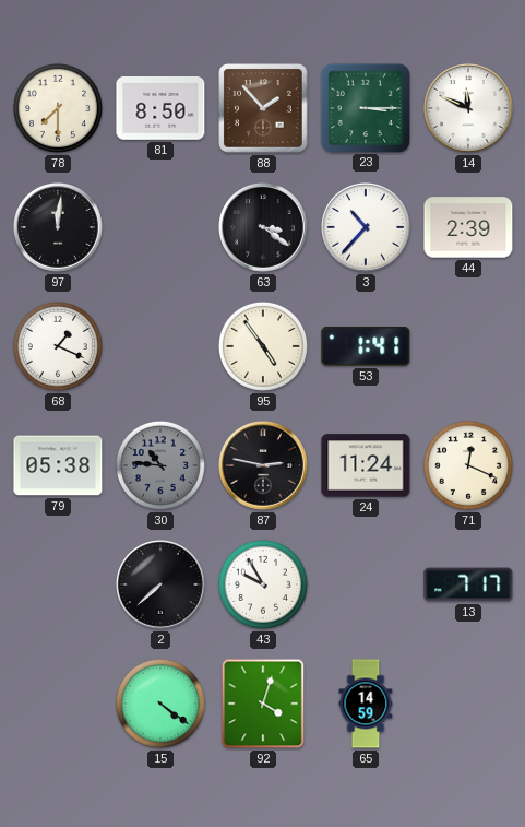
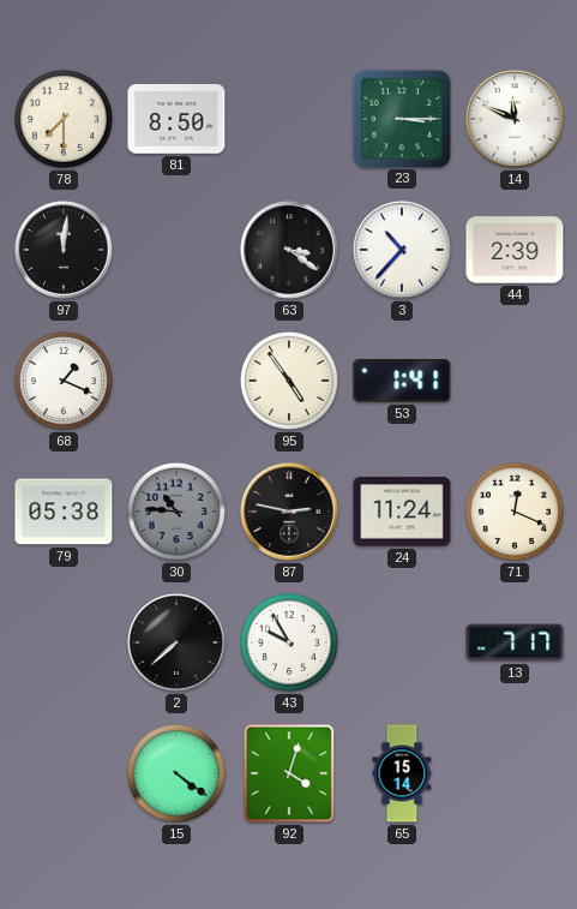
88: 1:53 -> none (263, 108)
65: 14:59 -> 15:14 (402, 773)
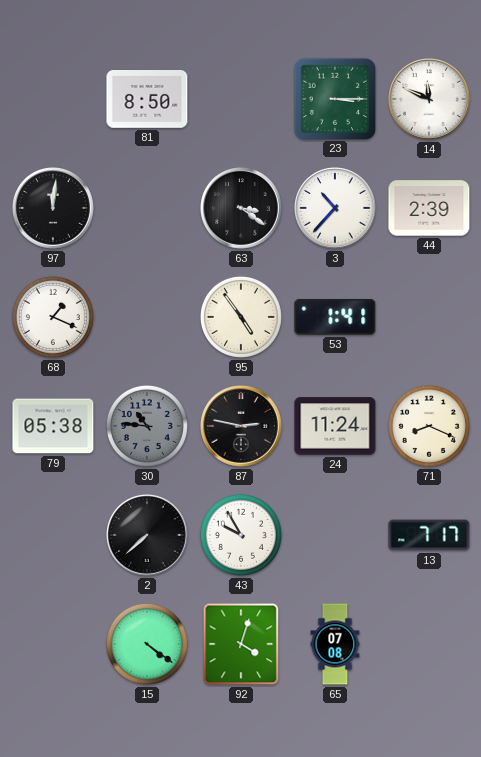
78: 7:30 -> none (64, 119)
71: 12:19 -> 8:19 (429, 426)
65: 15:14 -> 07:08 (335, 644)
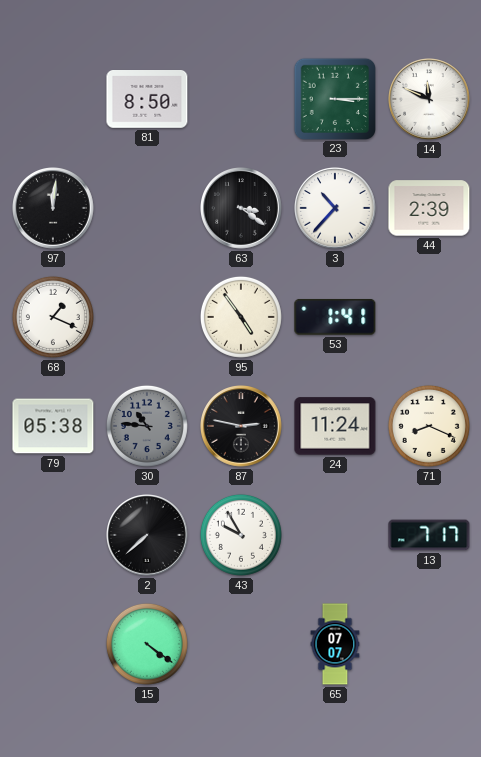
92: 4:03 -> none (241, 644)
65: 07:08 -> 07:07 (335, 644)
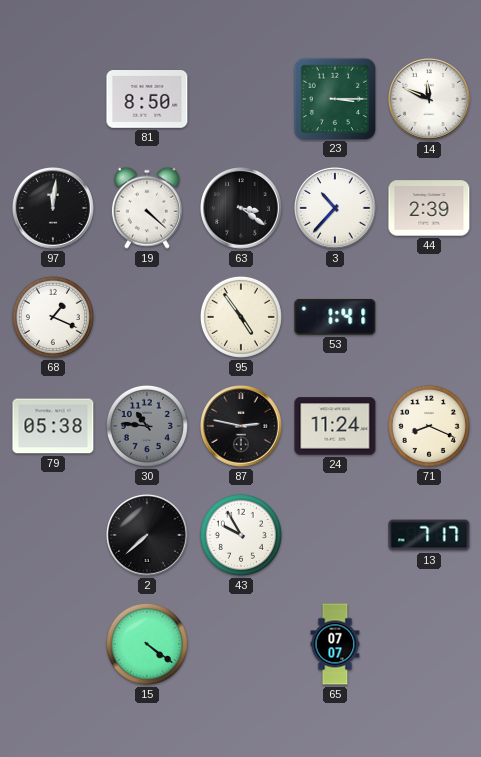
19: none -> 4:22 (147, 208)
